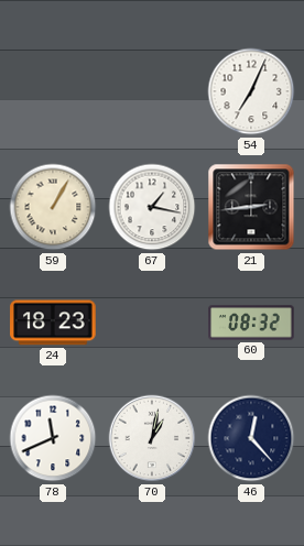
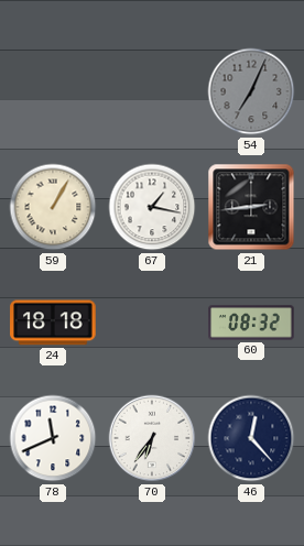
54 dial: white -> grey (251, 91)
24: 18:23 -> 18:18 (53, 323)
70: 1:02 -> 6:36 (152, 438)
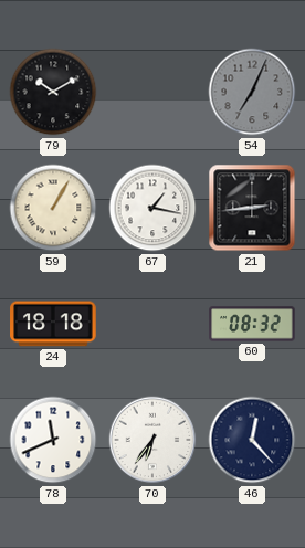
79: none -> 10:10 (53, 92)
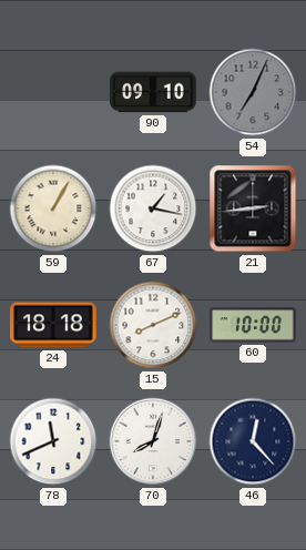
79: 10:10 -> none (53, 92)
90: none -> 09:10 (153, 92)
15: none -> 8:11 (153, 325)
60: 08:32 -> 10:00 (253, 325)
70: 6:36 -> 8:03 (153, 441)
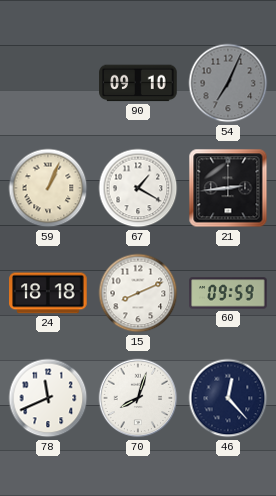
59: 1:05 -> 1:04 (48, 188)
67: 1:17 -> 1:20 (138, 188)
60: 10:00 -> 09:59 (228, 293)
